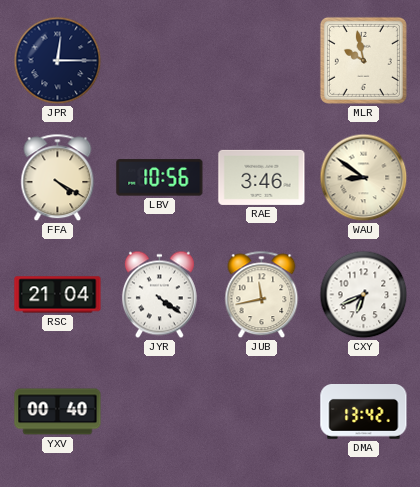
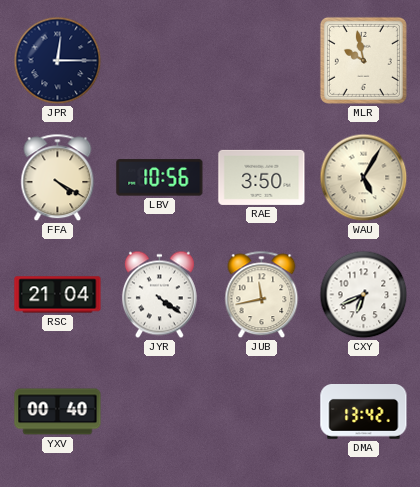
RAE: 3:46 -> 3:50 (262, 177)
WAU: 8:51 -> 5:05 (364, 178)
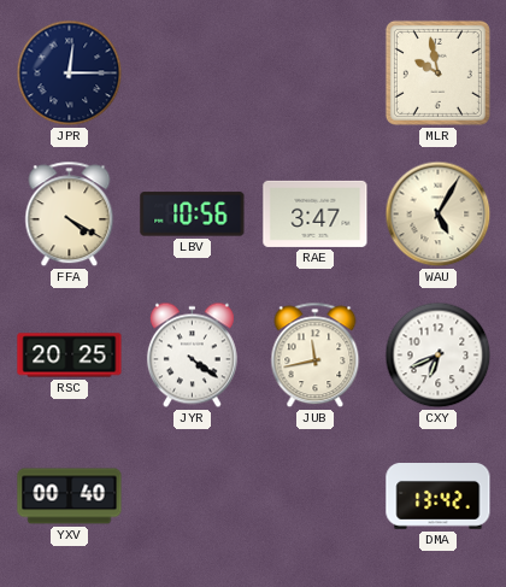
RAE: 3:50 -> 3:47 (316, 213)
RSC: 21:04 -> 20:25 (70, 356)
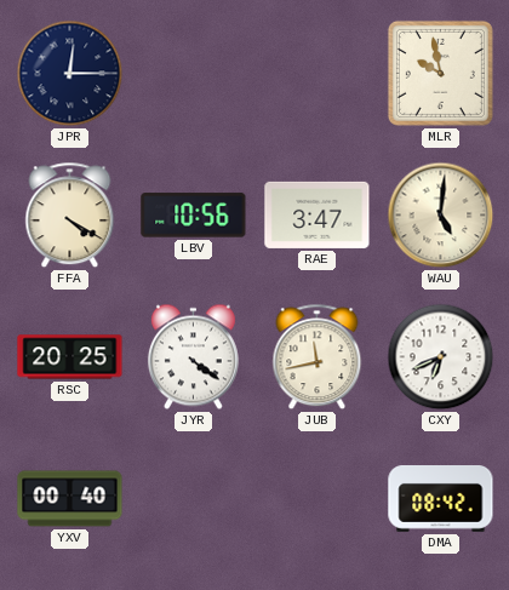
WAU: 5:05 -> 5:01 (441, 216)
DMA: 13:42 -> 08:42 (441, 499)
